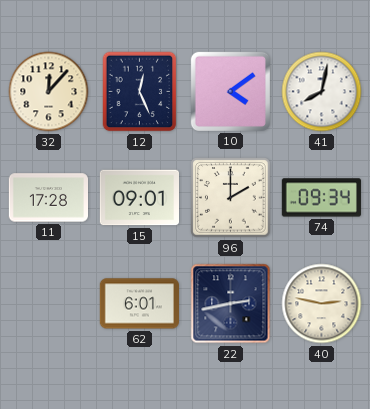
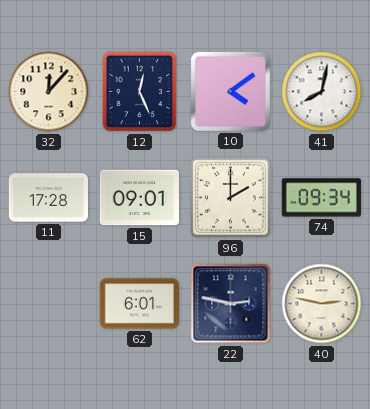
22: 2:43 -> 2:47 (231, 304)
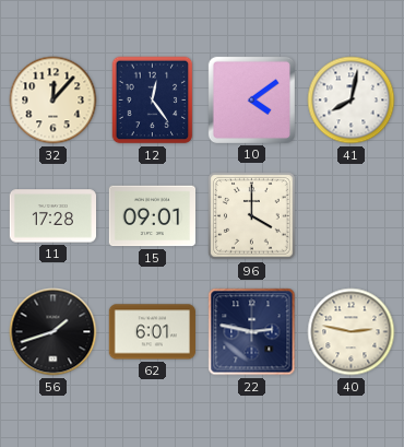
12: 12:26 -> 12:24 (153, 101)
96: 2:00 -> 4:00 (252, 216)
74: 09:34 -> none (321, 198)
56: none -> 1:42 (54, 332)
